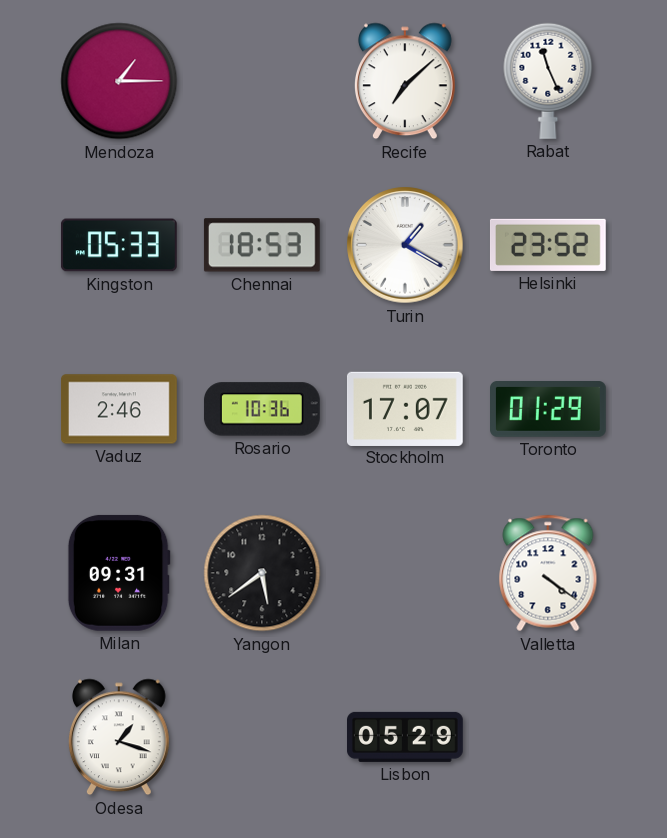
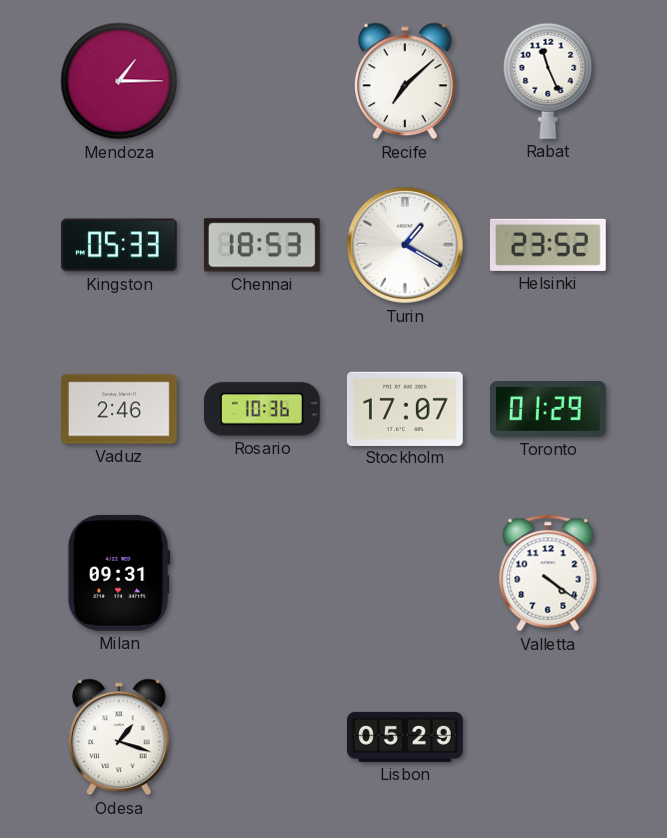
Yangon: 5:39 -> none (262, 573)
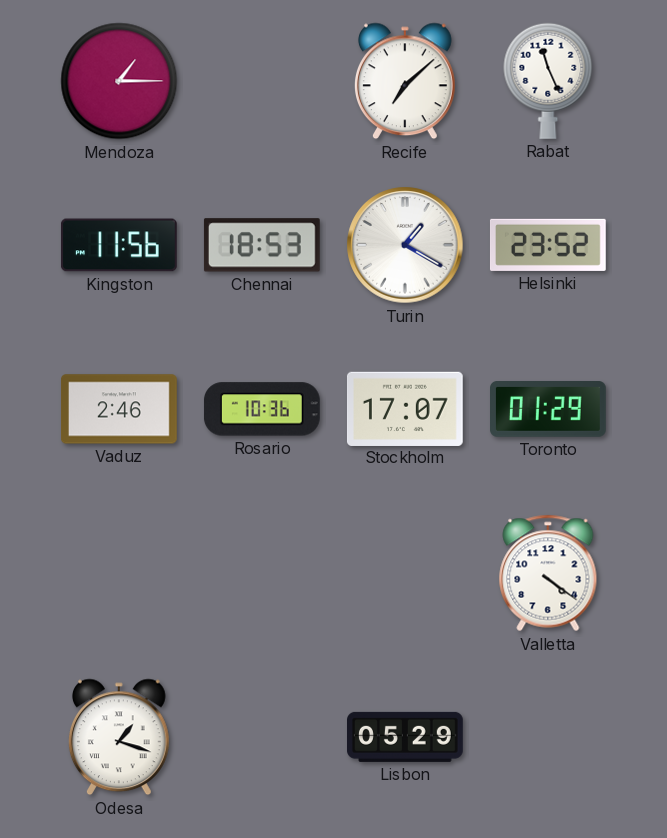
Kingston: 05:33 -> 11:56 (119, 245)
Milan: 09:31 -> none (119, 573)
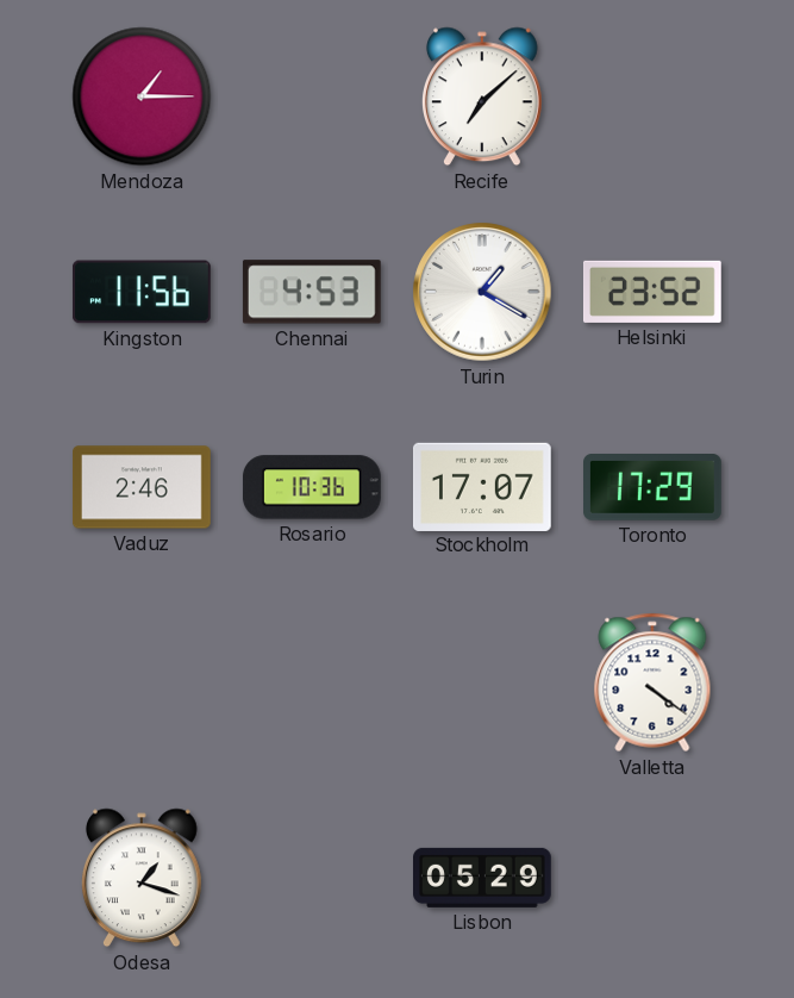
Rabat: 11:26 -> none (548, 81)
Chennai: 18:53 -> 4:53 (312, 292)
Toronto: 01:29 -> 17:29 (654, 488)
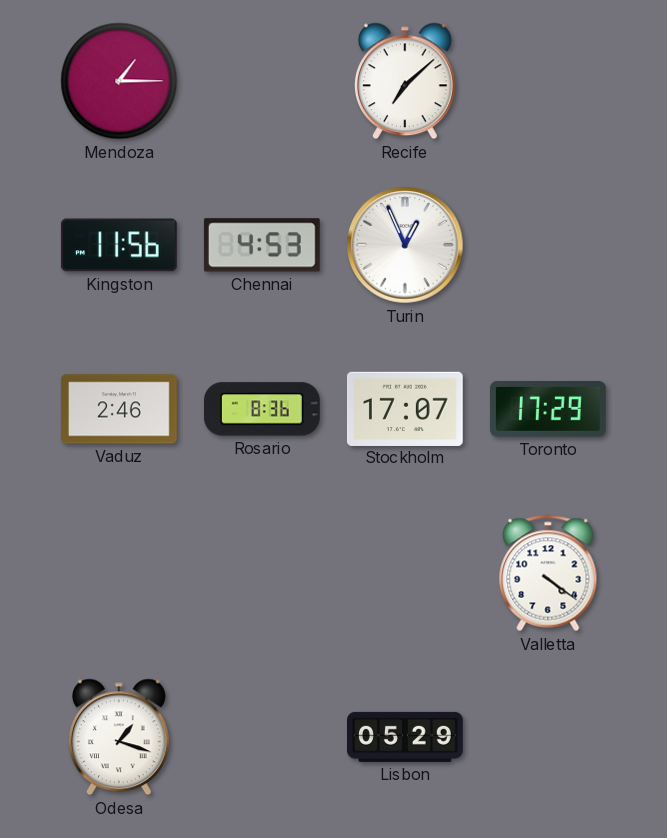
Turin: 1:20 -> 12:56 (405, 245)
Helsinki: 23:52 -> none (652, 292)
Rosario: 10:36 -> 8:36 (262, 409)
